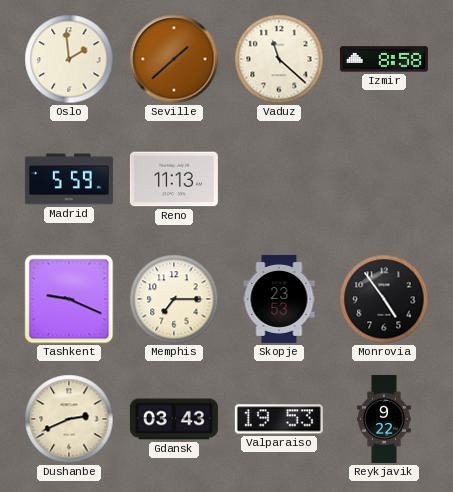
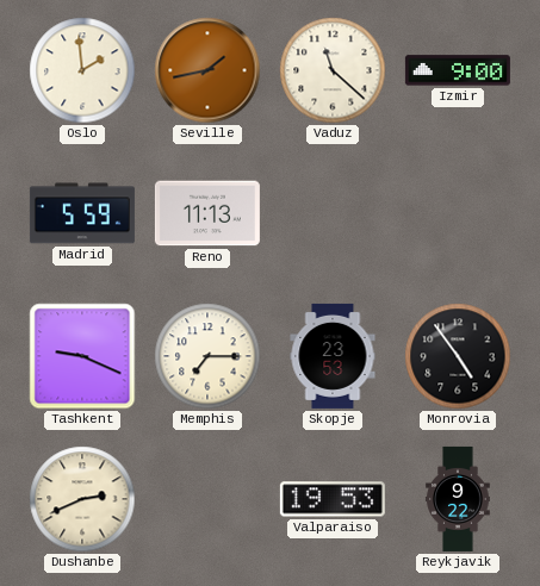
Seville: 1:38 -> 1:43 (207, 70)
Izmir: 8:58 -> 9:00 (458, 70)
Gdansk: 03:43 -> none (174, 419)
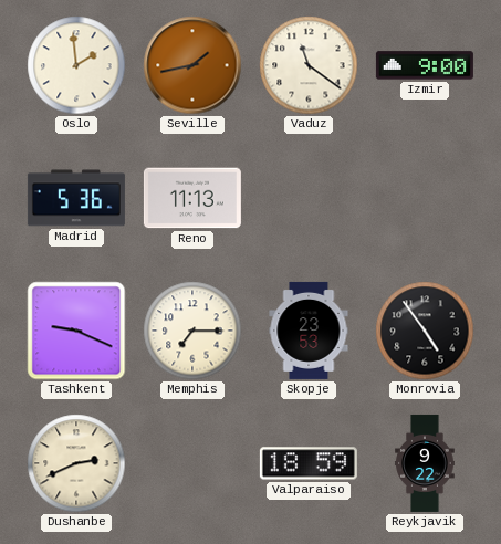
Vaduz: 11:22 -> 11:21 (309, 65)
Madrid: 5:59 -> 5:36 (76, 198)
Valparaiso: 19:53 -> 18:59 (309, 463)
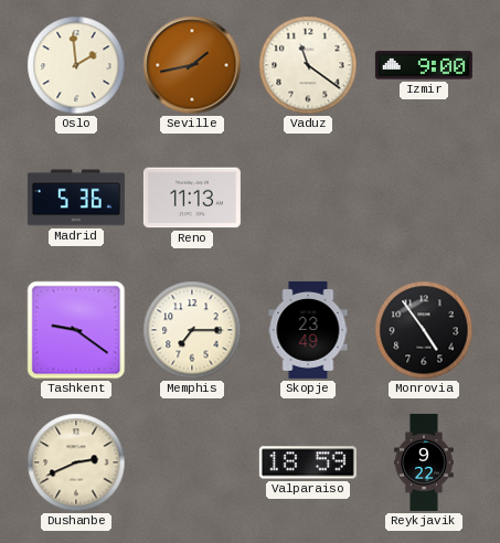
Tashkent: 9:19 -> 9:21 (76, 330)
Skopje: 23:53 -> 23:49 (308, 330)
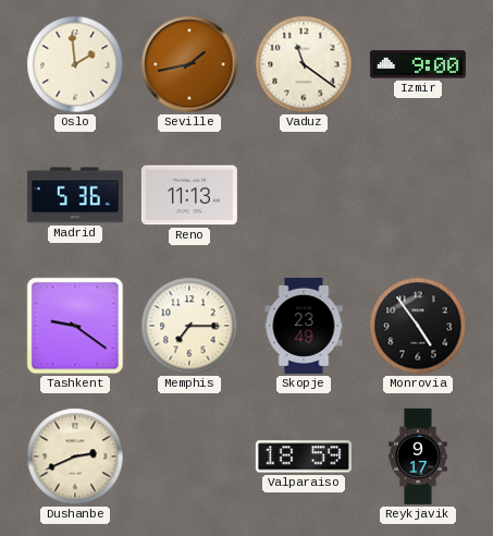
Reykjavik: 9:22 -> 9:17 (418, 456)
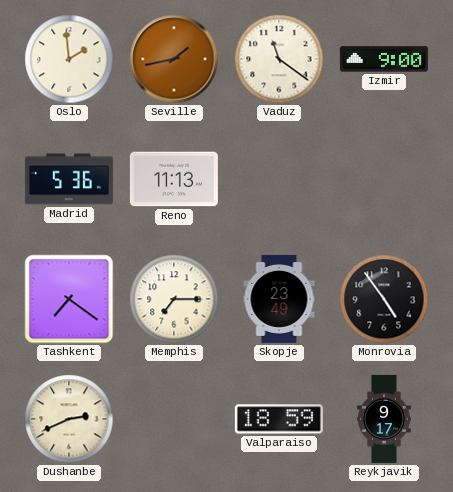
Tashkent: 9:21 -> 7:21 (69, 299)
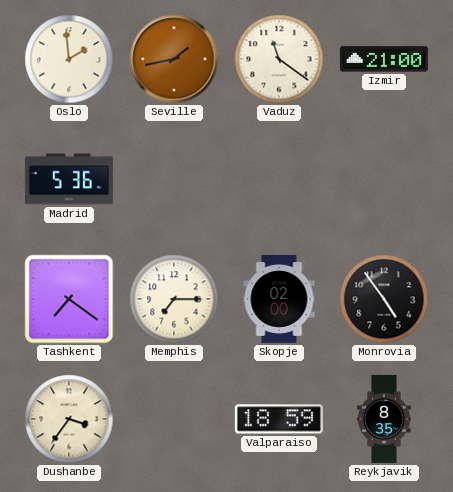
Izmir: 9:00 -> 21:00 (384, 59)
Reno: 11:13 -> none (174, 179)
Skopje: 23:49 -> 02:00 (279, 299)
Dushanbe: 2:41 -> 3:36 (69, 419)
Reykjavik: 9:17 -> 8:35 (384, 419)
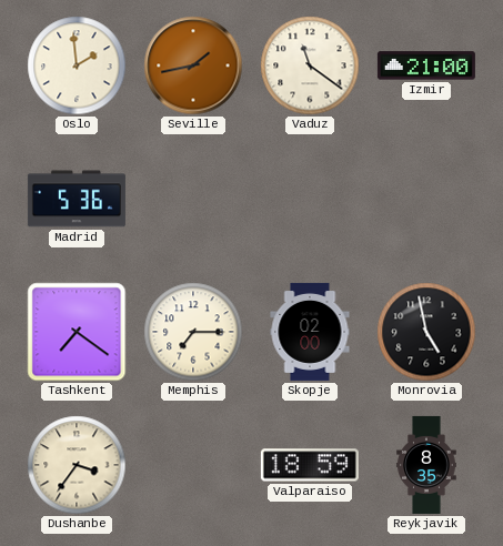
Monrovia: 4:54 -> 4:58 (426, 332)
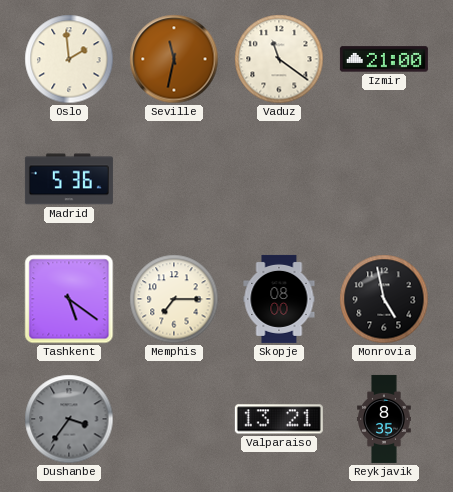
Seville: 1:43 -> 11:32 (174, 59)
Tashkent: 7:21 -> 5:21 (69, 299)
Skopje: 02:00 -> 08:00 (279, 299)
Dushanbe dial: cream -> grey (69, 419)
Valparaiso: 18:59 -> 13:21 (279, 419)
